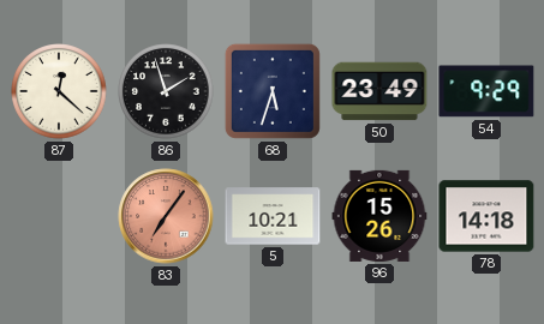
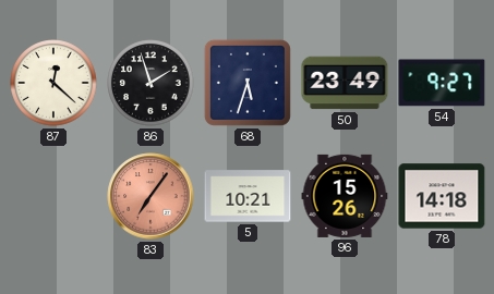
54: 9:29 -> 9:27 (442, 83)
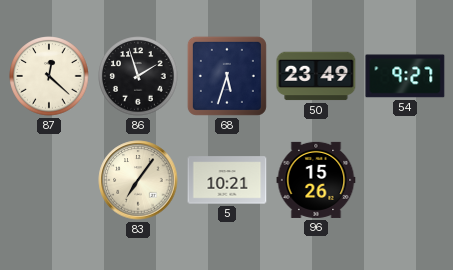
83 dial: salmon -> cream (138, 180)
78: 14:18 -> none (442, 196)
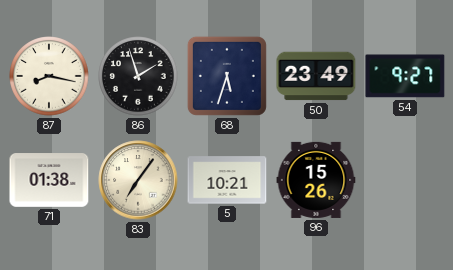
87: 12:22 -> 8:17 (49, 76)
71: none -> 01:38 (49, 180)
